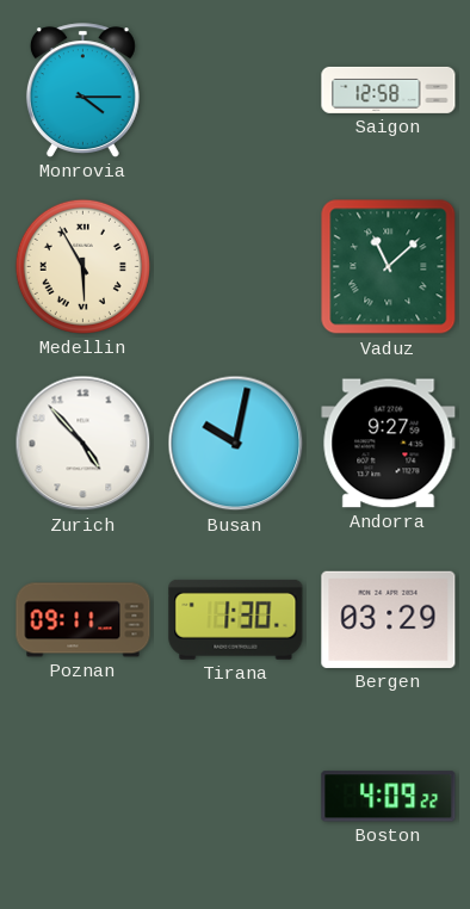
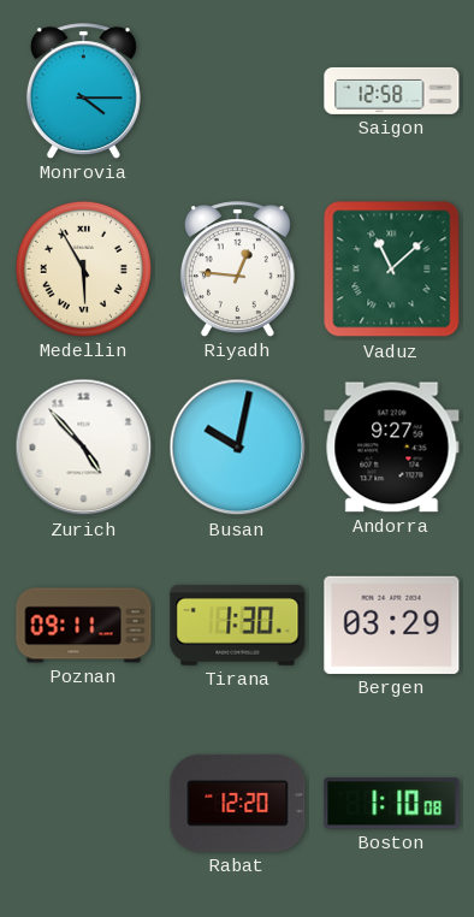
Riyadh: none -> 12:46 (237, 270)
Rabat: none -> 12:20 (238, 804)
Boston: 4:09 -> 1:10 (392, 804)
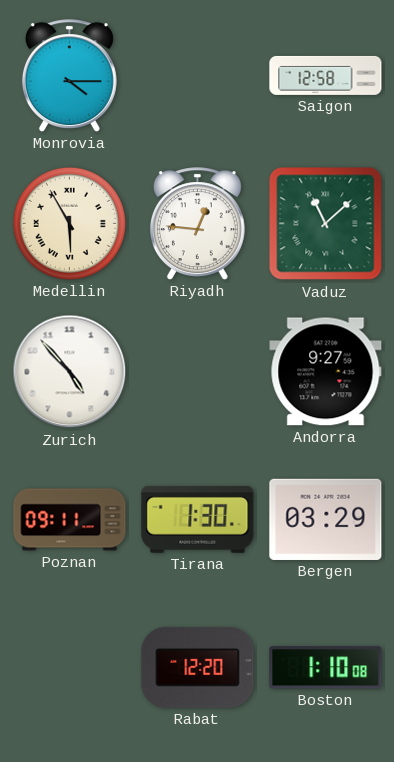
Busan: 10:02 -> none (238, 448)
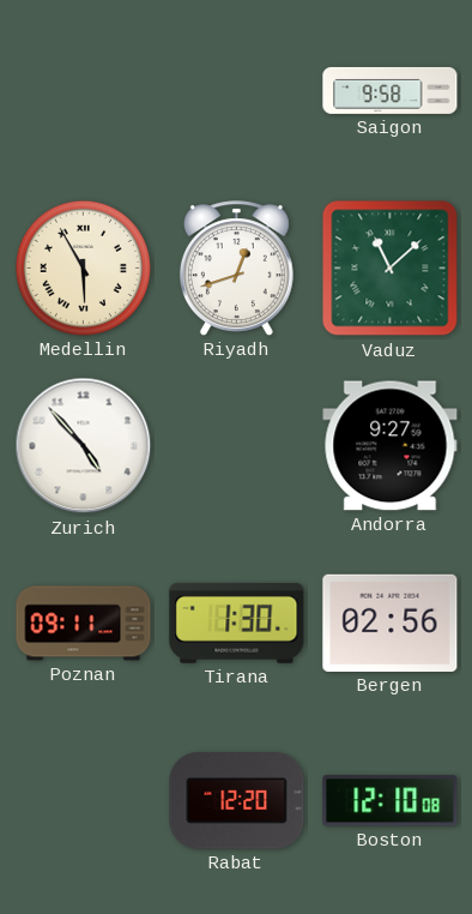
Monrovia: 4:15 -> none (69, 76)
Saigon: 12:58 -> 9:58 (391, 90)
Riyadh: 12:46 -> 12:42 (236, 269)
Bergen: 03:29 -> 02:56 (391, 623)
Boston: 1:10 -> 12:10 (391, 801)
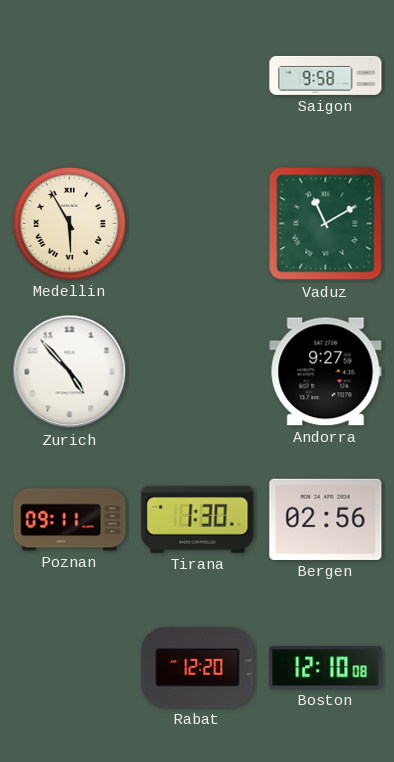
Riyadh: 12:42 -> none (236, 269)
Vaduz: 11:08 -> 11:10 (326, 224)
